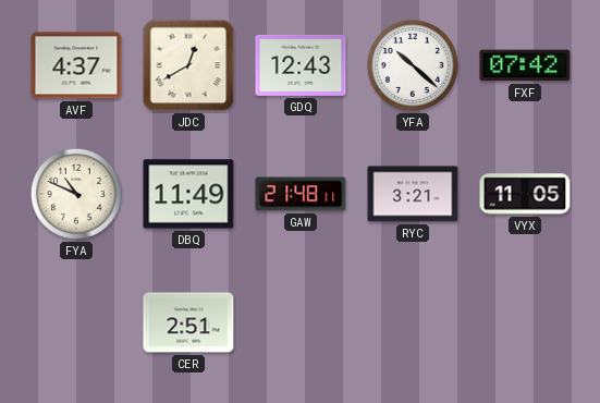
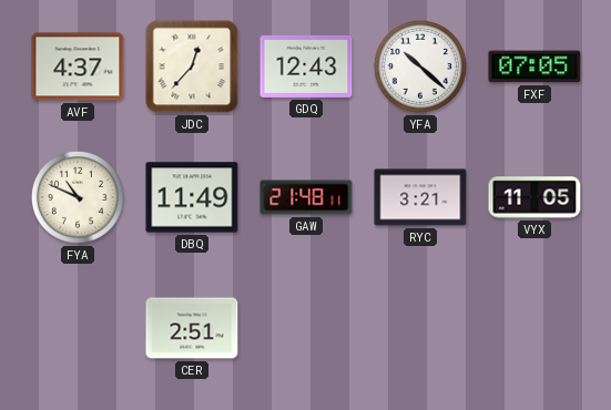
JDC: 12:40 -> 12:37 (192, 66)
FXF: 07:42 -> 07:05 (534, 66)
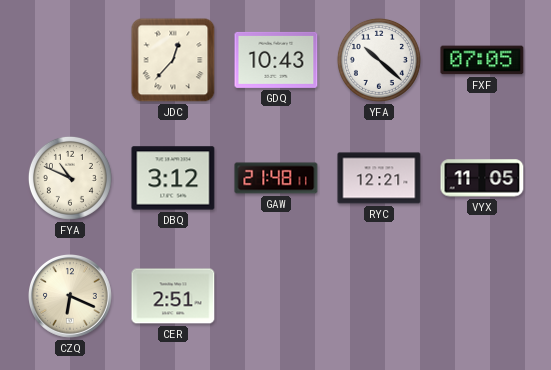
AVF: 4:37 -> none (78, 66)
GDQ: 12:43 -> 10:43 (276, 60)
DBQ: 11:49 -> 3:12 (173, 178)
RYC: 3:21 -> 12:21 (379, 178)
CZQ: none -> 6:19 (71, 297)
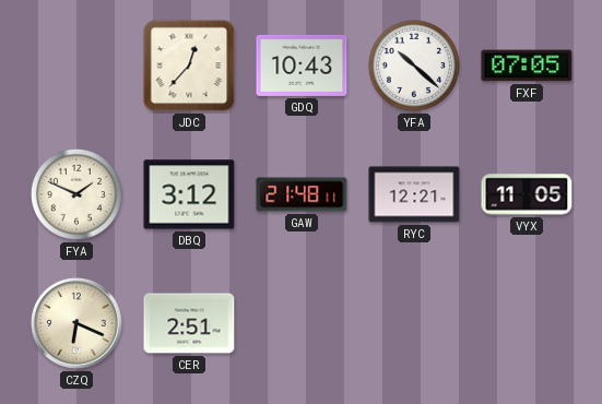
FYA: 10:49 -> 1:49 (76, 194)
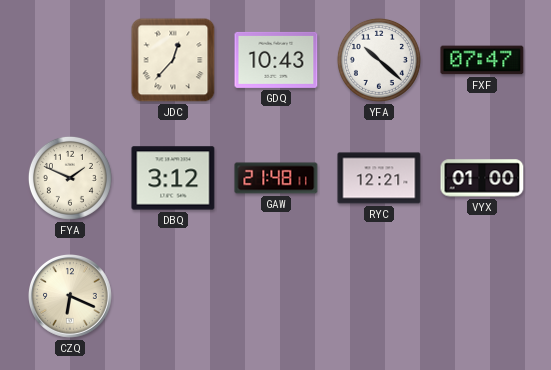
FXF: 07:05 -> 07:47 (482, 60)
VYX: 11:05 -> 01:00 (482, 178)
CER: 2:51 -> none (189, 323)
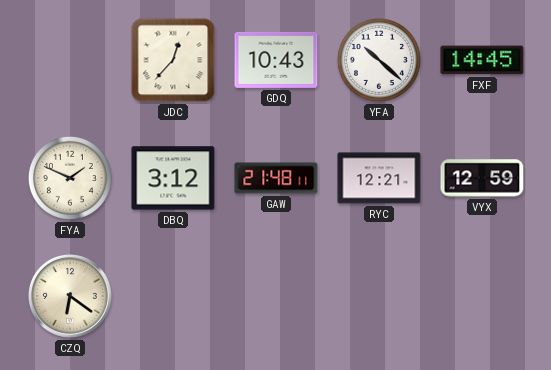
FXF: 07:47 -> 14:45 (482, 60)
VYX: 01:00 -> 12:59 (482, 178)
CZQ: 6:19 -> 6:21 (71, 297)
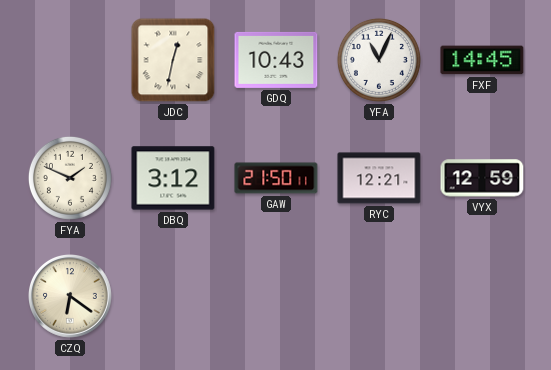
JDC: 12:37 -> 12:32 (173, 60)
YFA: 10:22 -> 11:04 (379, 60)
GAW: 21:48 -> 21:50 (276, 178)
